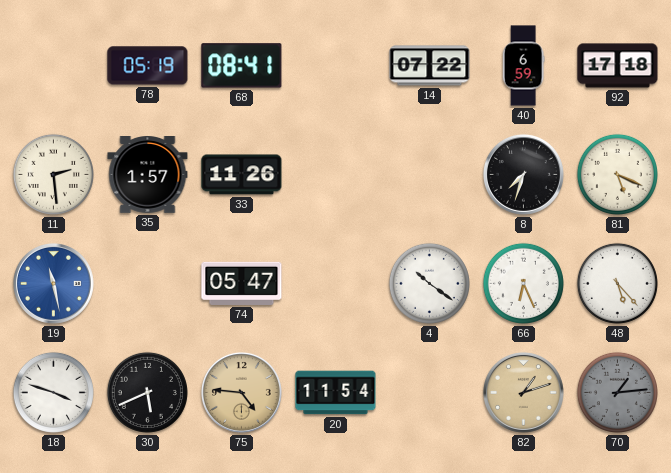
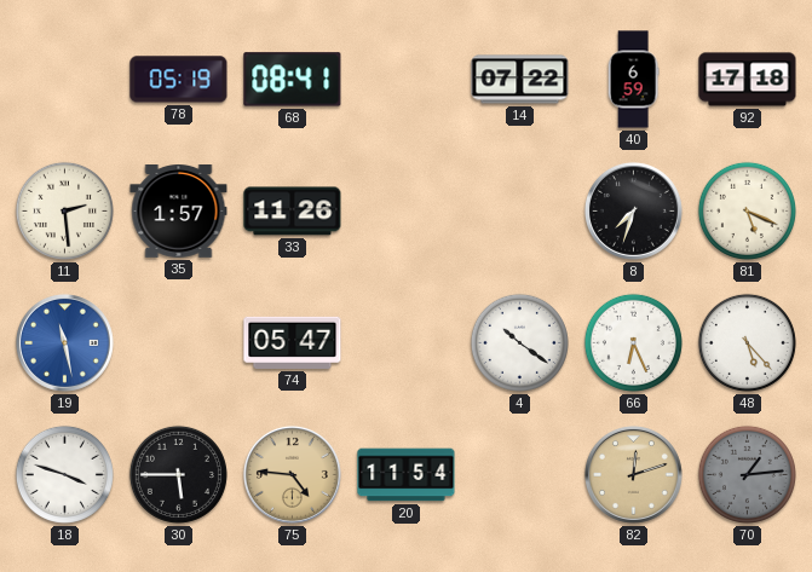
30: 5:41 -> 5:45 (178, 474)
82: 1:12 -> 12:12 (633, 474)
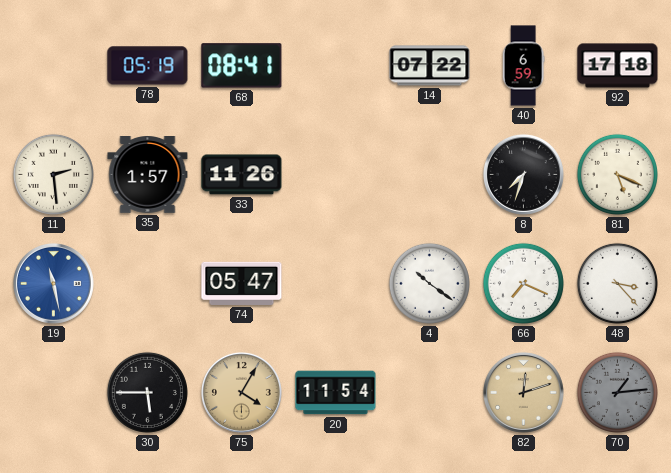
66: 6:26 -> 7:19 (523, 283)
48: 5:23 -> 3:23 (617, 283)
18: 3:48 -> none (64, 474)
75: 4:46 -> 4:05 (241, 392)
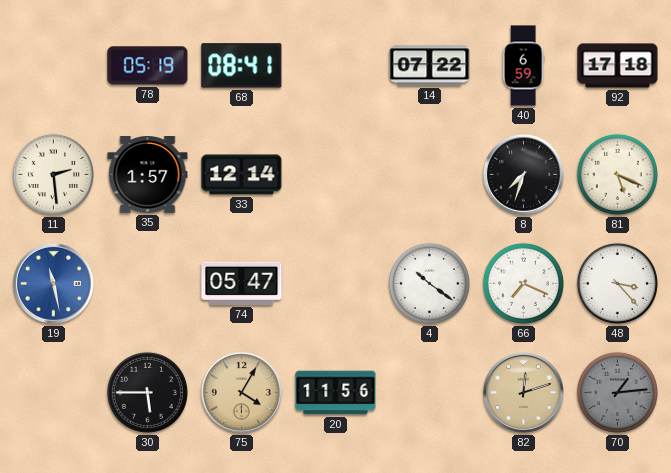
33: 11:26 -> 12:14 (242, 175)
20: 11:54 -> 11:56 (336, 393)
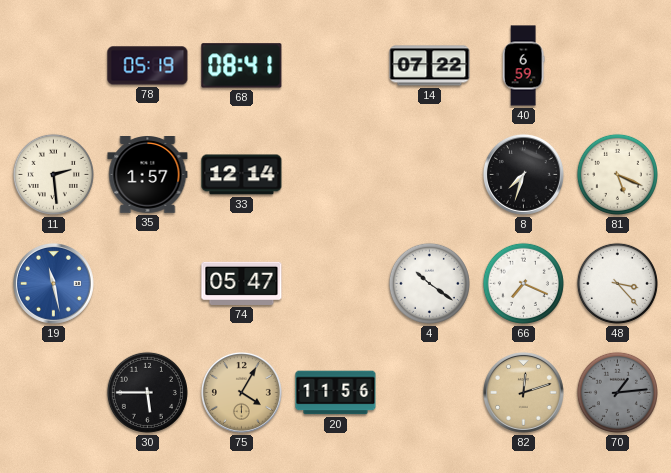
92: 17:18 -> none (618, 66)
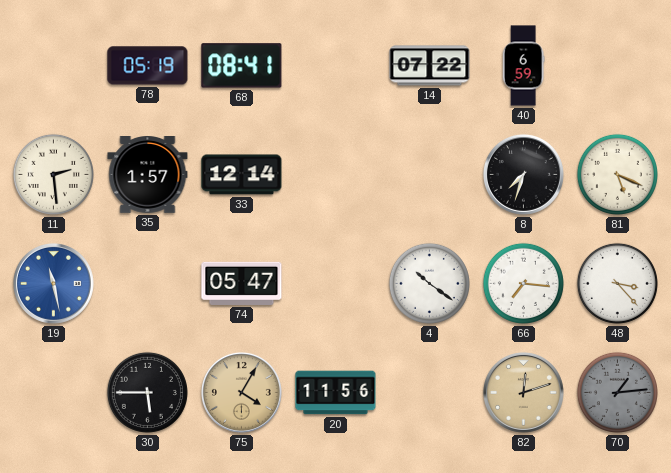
66: 7:19 -> 7:16 (523, 283)
